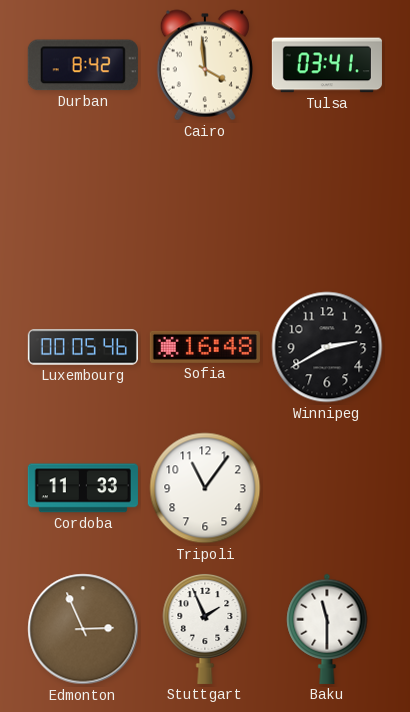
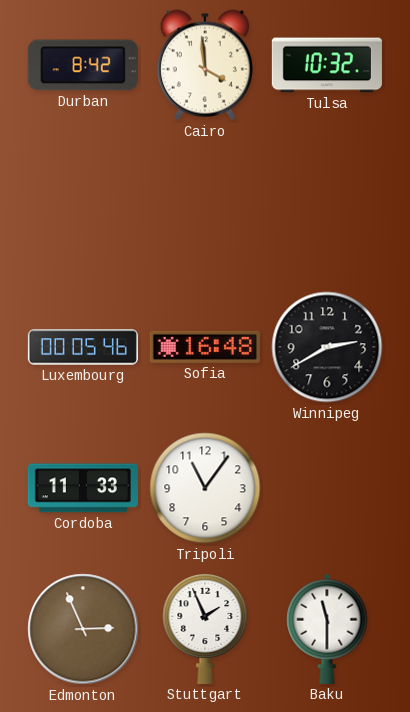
Tulsa: 03:41 -> 10:32 (327, 65)
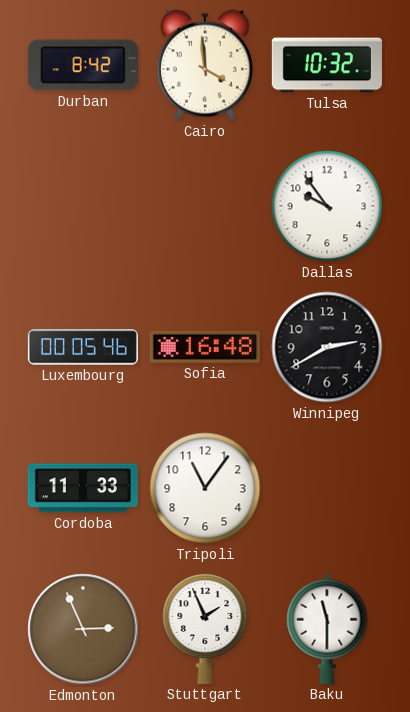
Dallas: none -> 9:54 (327, 206)
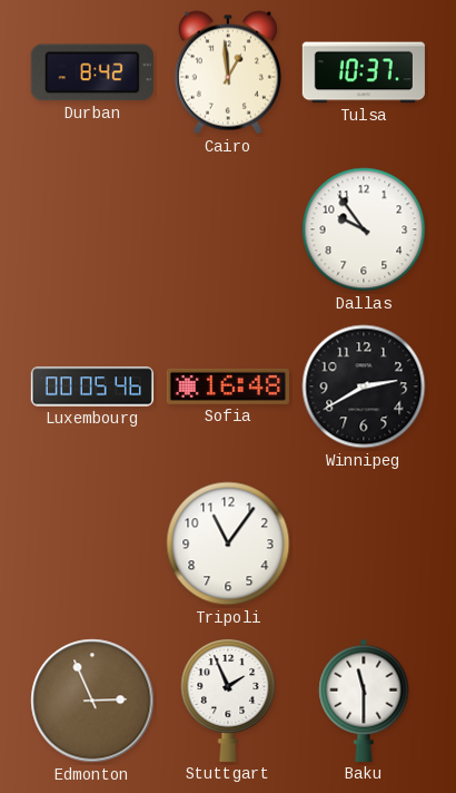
Cairo: 3:59 -> 12:59 (228, 72)
Tulsa: 10:32 -> 10:37 (364, 72)
Cordoba: 11:33 -> none (83, 488)
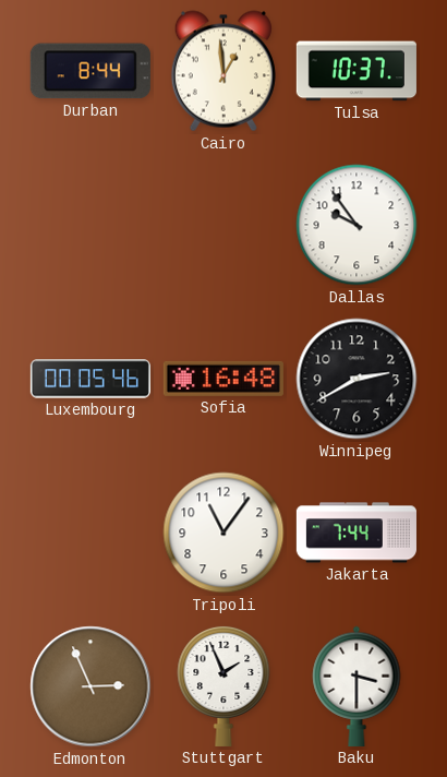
Durban: 8:42 -> 8:44 (90, 71)
Jakarta: none -> 7:44 (357, 533)
Baku: 11:30 -> 3:30 (357, 686)
